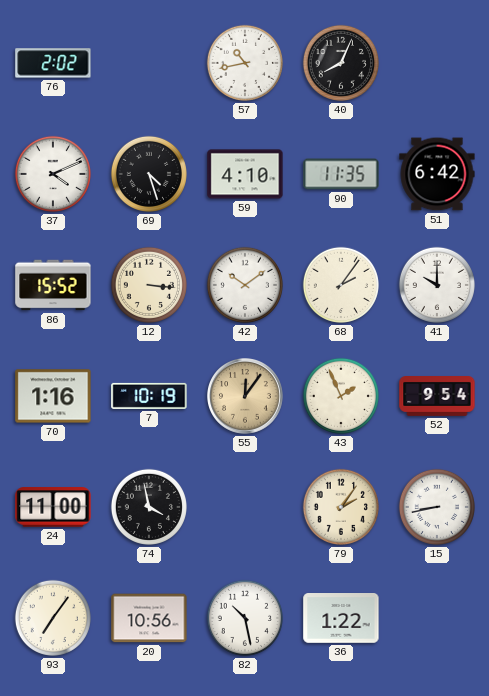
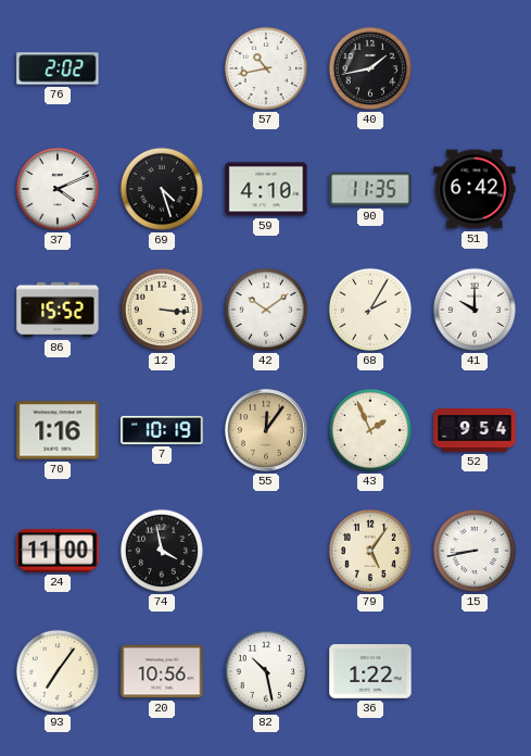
40: 8:04 -> 1:43 (370, 68)
68: 2:06 -> 2:05 (370, 310)
79: 2:06 -> 5:06 (370, 551)
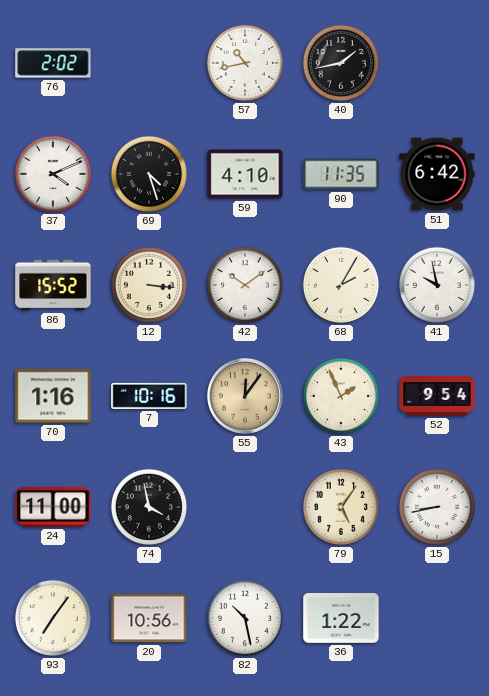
41: 10:00 -> 9:58 (437, 285)
7: 10:19 -> 10:16 (149, 396)
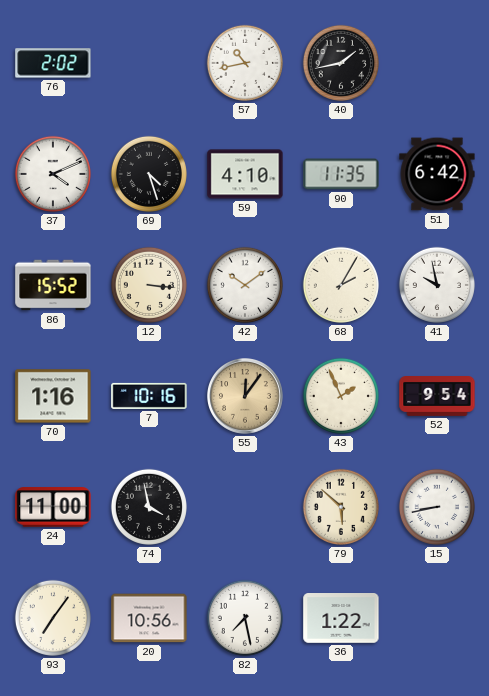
79: 5:06 -> 5:52 (341, 507)
82: 10:28 -> 7:28 (245, 618)
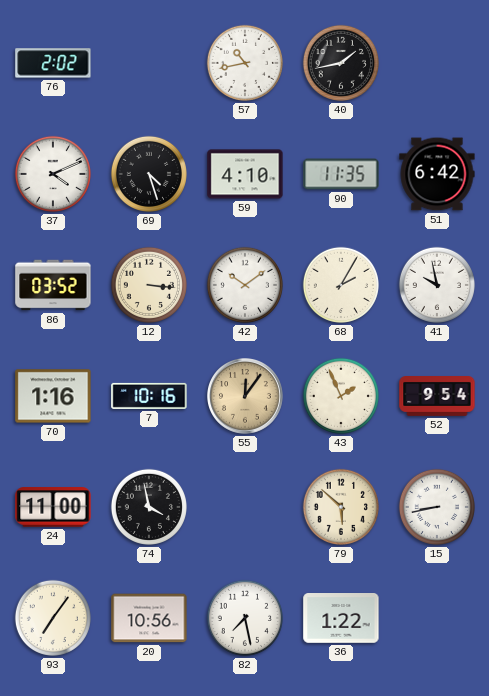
86: 15:52 -> 03:52 (53, 285)
